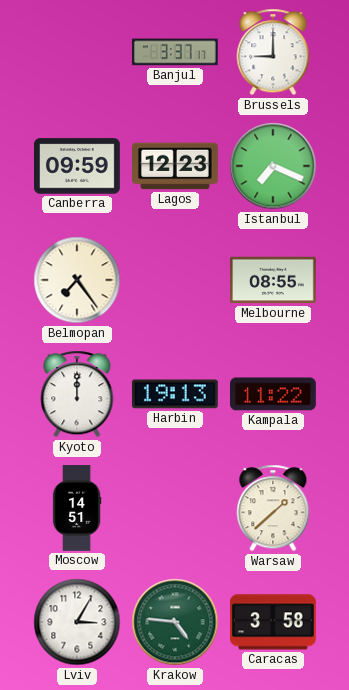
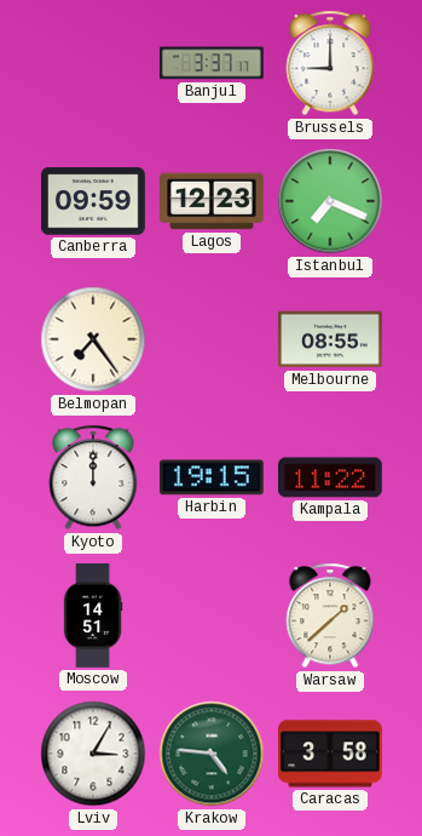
Harbin: 19:13 -> 19:15 (212, 477)
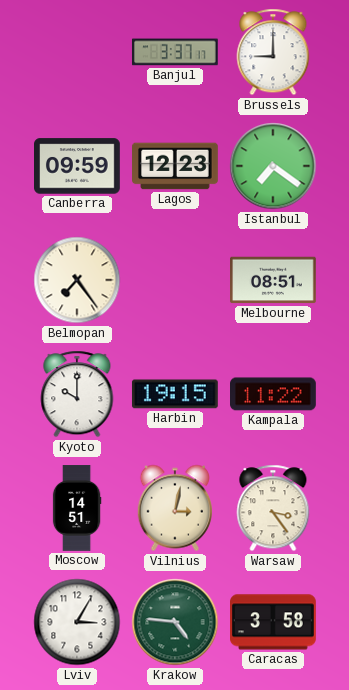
Istanbul: 7:19 -> 7:21 (273, 166)
Melbourne: 08:55 -> 08:51 (274, 280)
Kyoto: 12:00 -> 10:00 (77, 394)
Vilnius: none -> 3:02 (174, 508)
Warsaw: 1:38 -> 3:24 (273, 508)
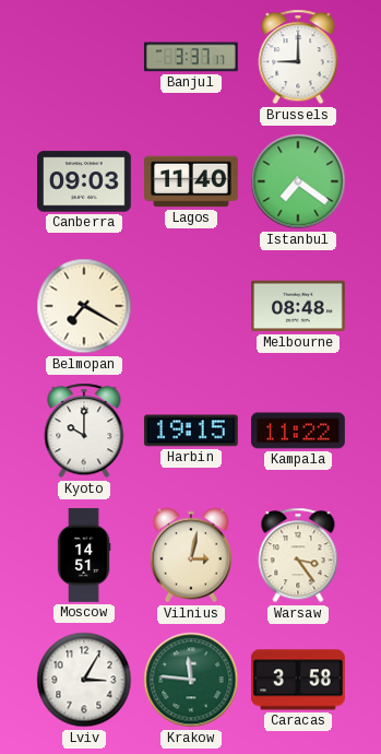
Canberra: 09:59 -> 09:03 (85, 181)
Lagos: 12:23 -> 11:40 (192, 181)
Belmopan: 7:24 -> 7:20 (84, 306)
Melbourne: 08:51 -> 08:48 (299, 306)
Krakow: 4:46 -> 11:46 (191, 680)
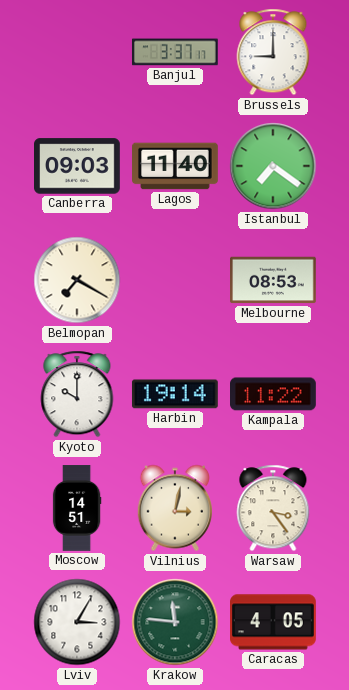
Melbourne: 08:48 -> 08:53 (274, 280)
Harbin: 19:15 -> 19:14 (175, 394)
Caracas: 3:58 -> 4:05 (274, 622)
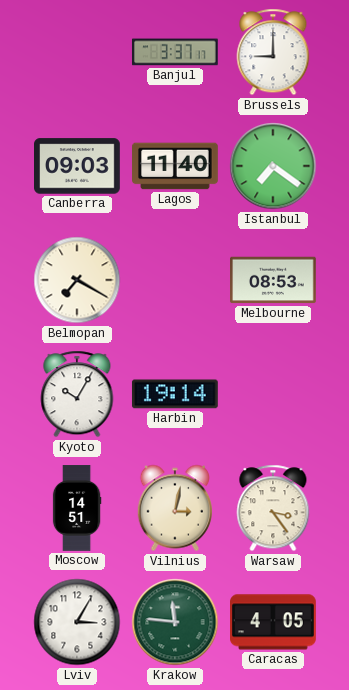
Kyoto: 10:00 -> 10:05 (77, 394)
Kampala: 11:22 -> none (274, 394)
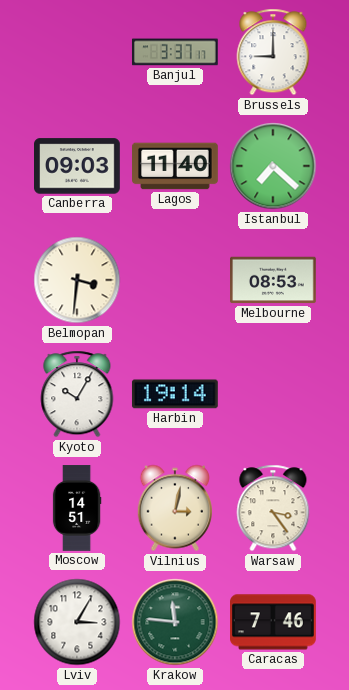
Istanbul: 7:21 -> 7:22 (273, 166)
Belmopan: 7:20 -> 3:31 (77, 280)
Caracas: 4:05 -> 7:46 (274, 622)
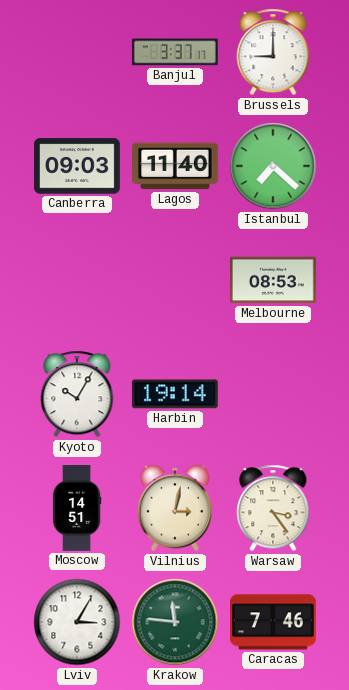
Belmopan: 3:31 -> none (77, 280)
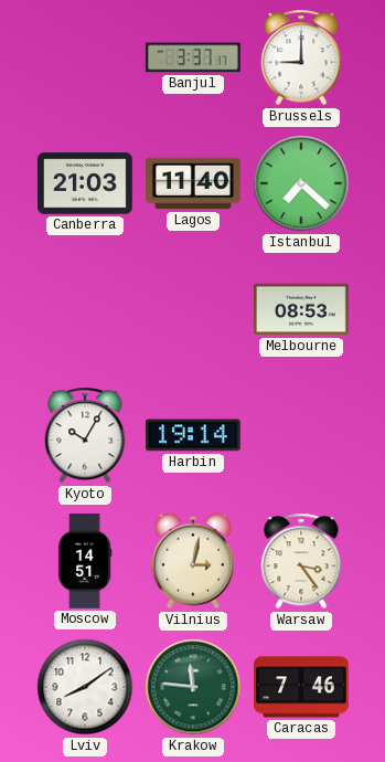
Canberra: 09:03 -> 21:03 (86, 183)
Lviv: 3:05 -> 8:09 (85, 687)
